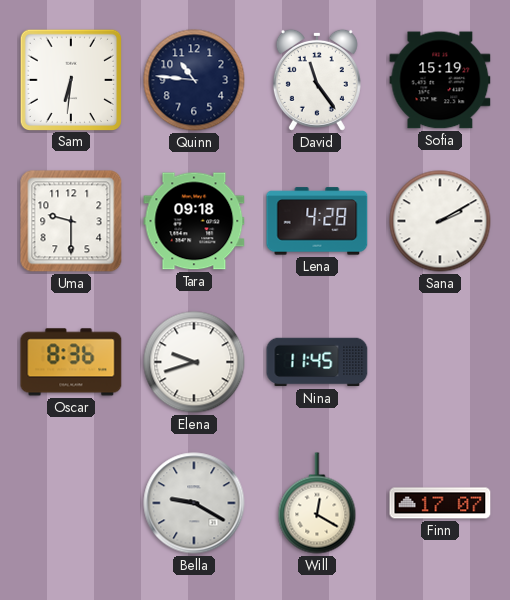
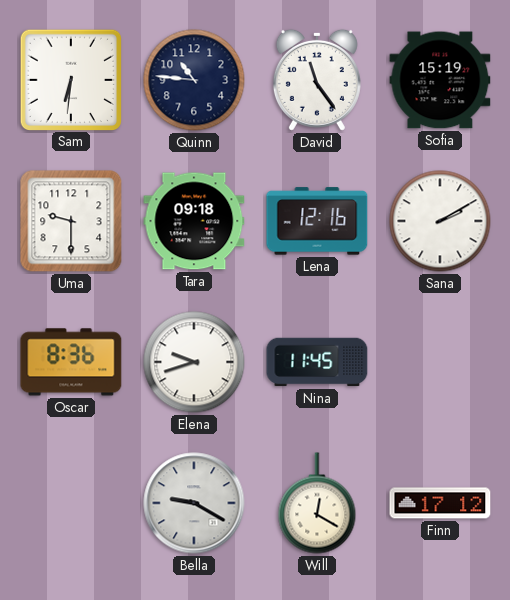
Lena: 4:28 -> 12:16 (317, 221)
Finn: 17:07 -> 17:12 (440, 503)
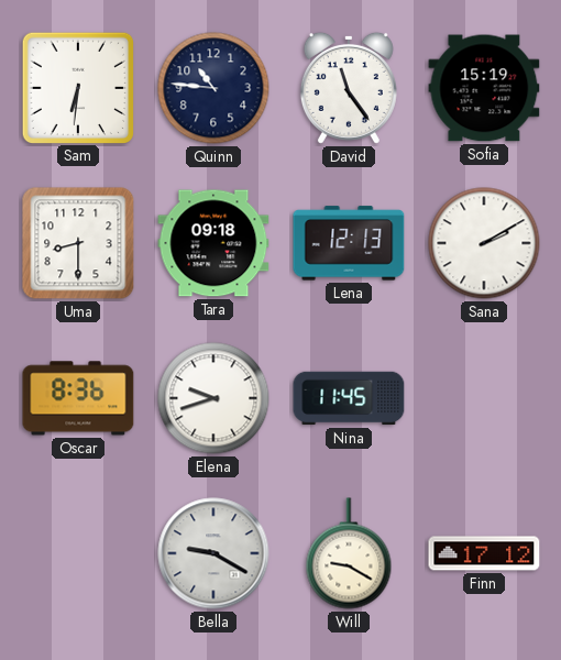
Uma: 9:30 -> 8:30 (78, 243)
Lena: 12:16 -> 12:13 (349, 243)
Will: 12:20 -> 9:20 (349, 553)
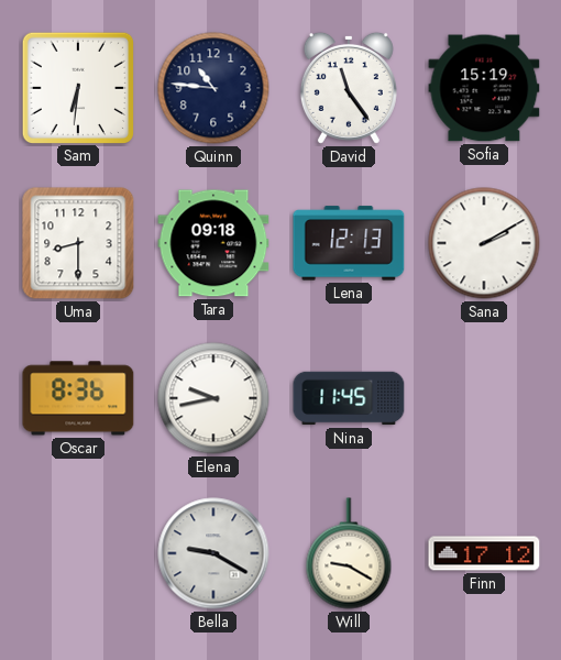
Elena: 9:42 -> 9:43 (213, 398)
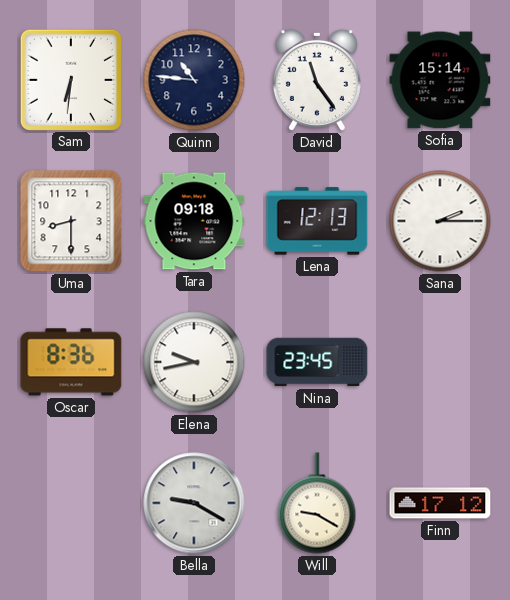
Sofia: 15:19 -> 15:14 (440, 80)
Sana: 2:10 -> 2:15 (440, 221)
Nina: 11:45 -> 23:45 (317, 362)
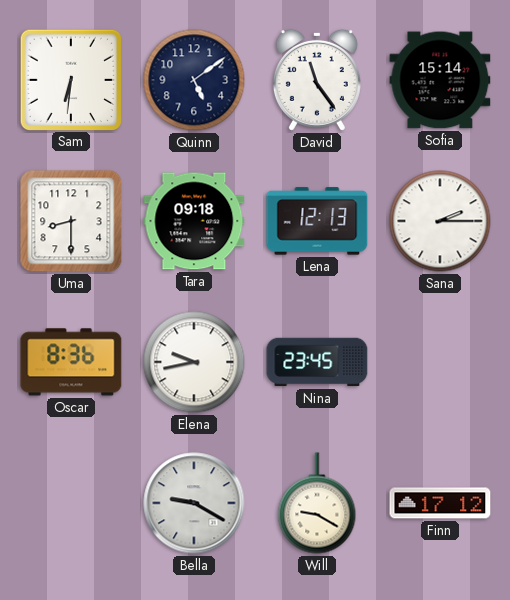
Quinn: 10:46 -> 5:09 (194, 80)
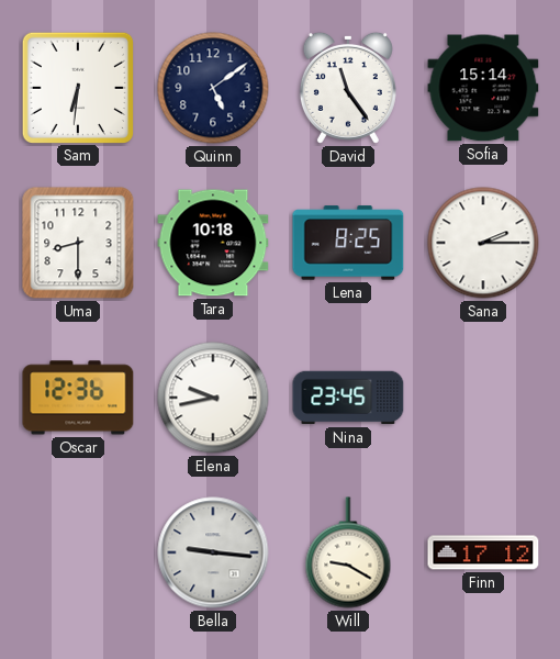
Tara: 09:18 -> 10:18 (213, 243)
Lena: 12:13 -> 8:25 (348, 243)
Oscar: 8:36 -> 12:36 (78, 398)
Bella: 9:20 -> 9:16 (213, 552)
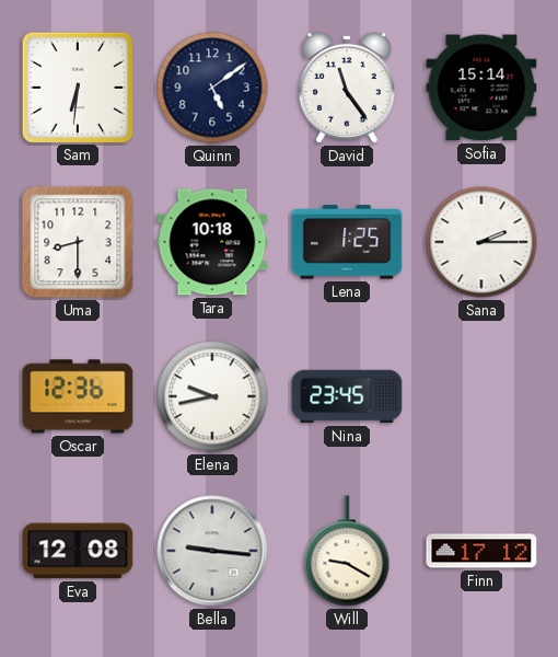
Lena: 8:25 -> 1:25 (347, 242)
Eva: none -> 12:08 (78, 551)
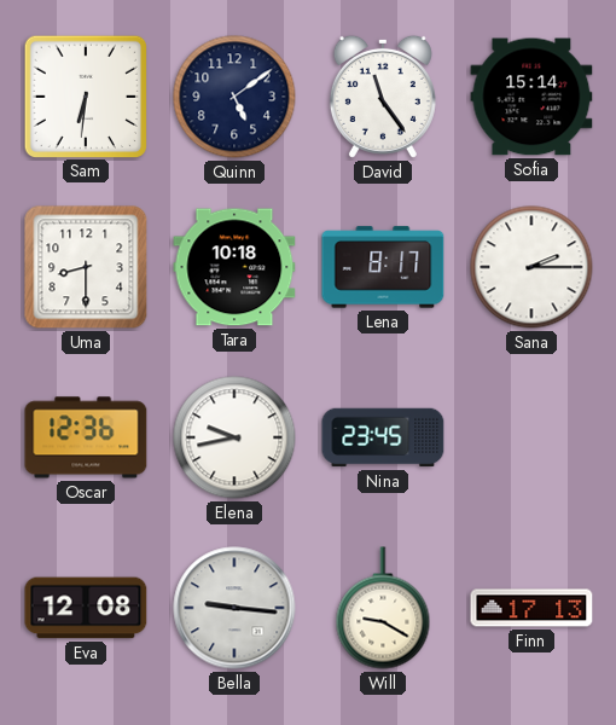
Lena: 1:25 -> 8:17 (383, 267)
Finn: 17:12 -> 17:13 (531, 608)
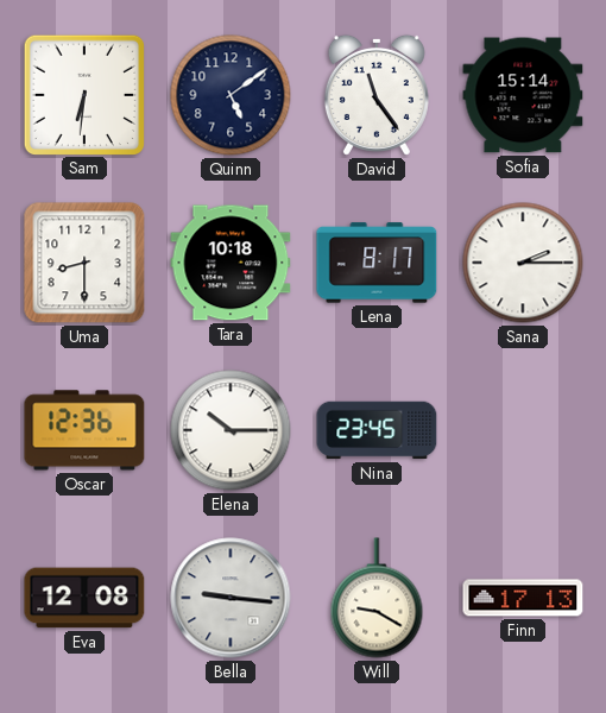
Elena: 9:43 -> 10:15 (231, 430)
